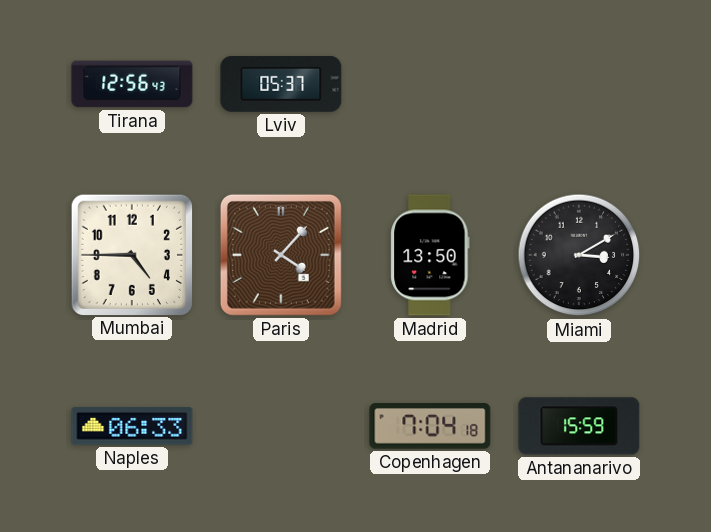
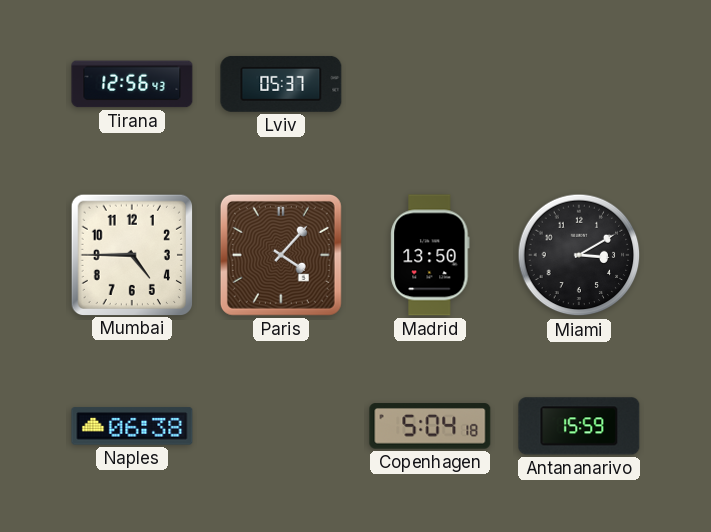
Naples: 06:33 -> 06:38 (132, 426)
Copenhagen: 7:04 -> 5:04 (430, 426)
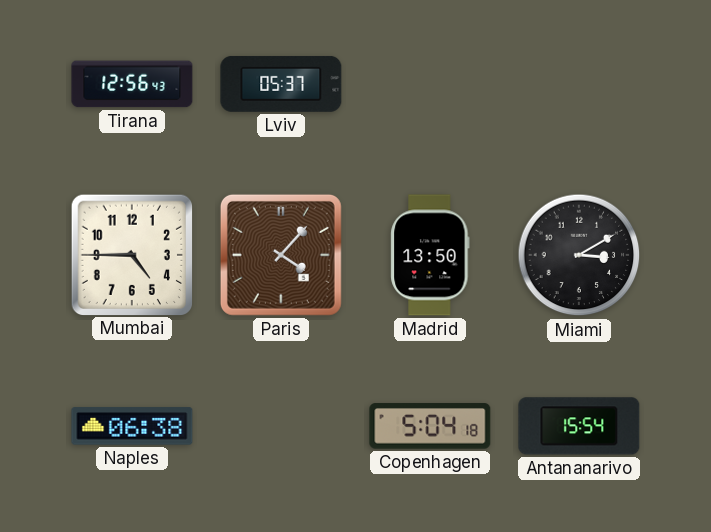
Antananarivo: 15:59 -> 15:54 (579, 426)
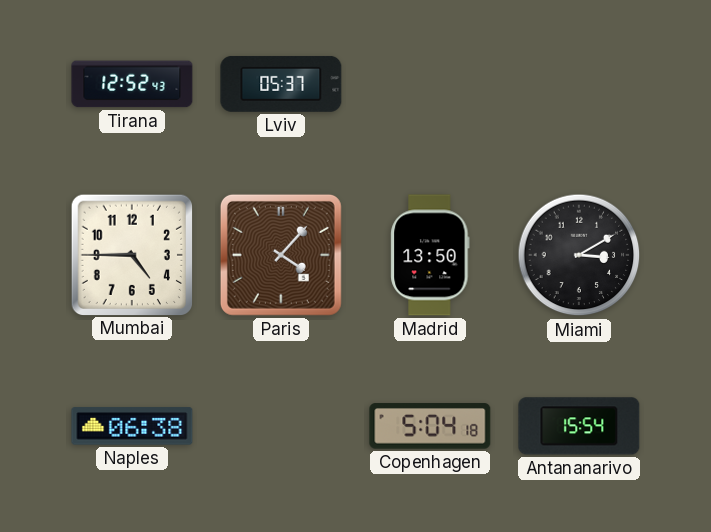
Tirana: 12:56 -> 12:52 (132, 84)
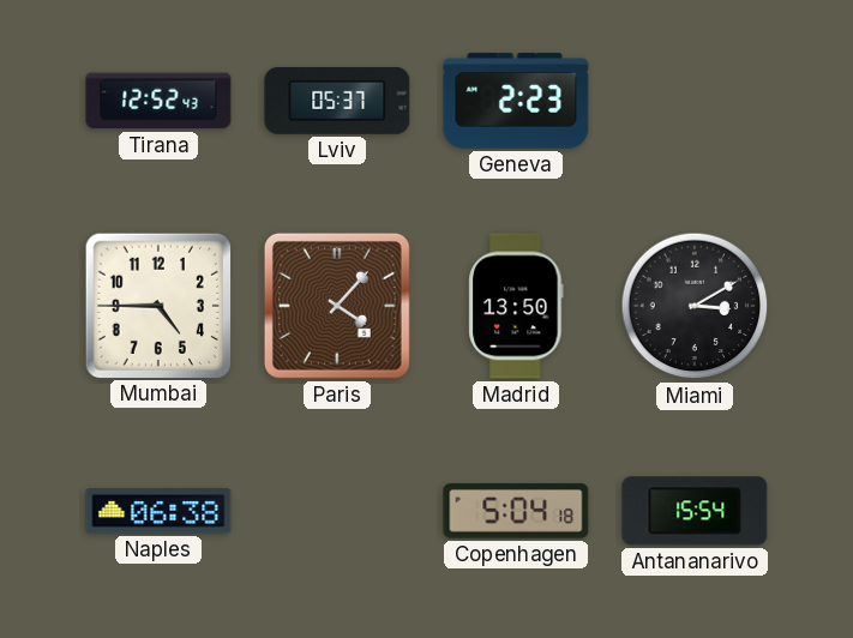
Geneva: none -> 2:23 (516, 101)
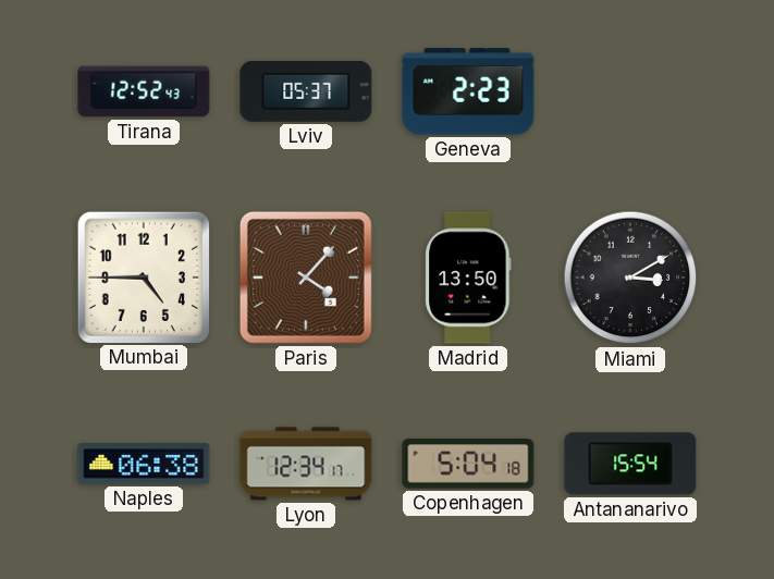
Lyon: none -> 12:34 (306, 464)
